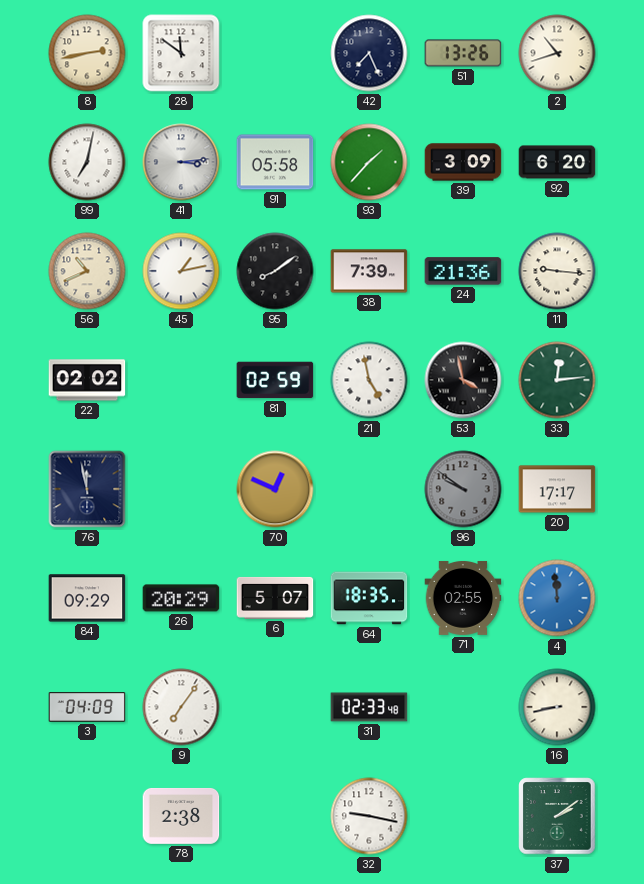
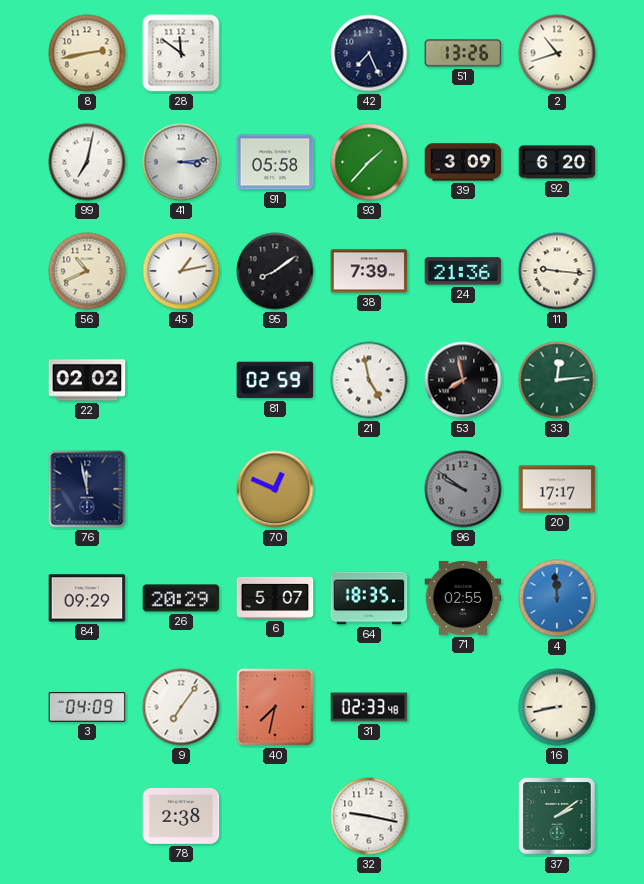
53: 3:58 -> 7:58 (463, 380)
40: none -> 7:32 (275, 707)
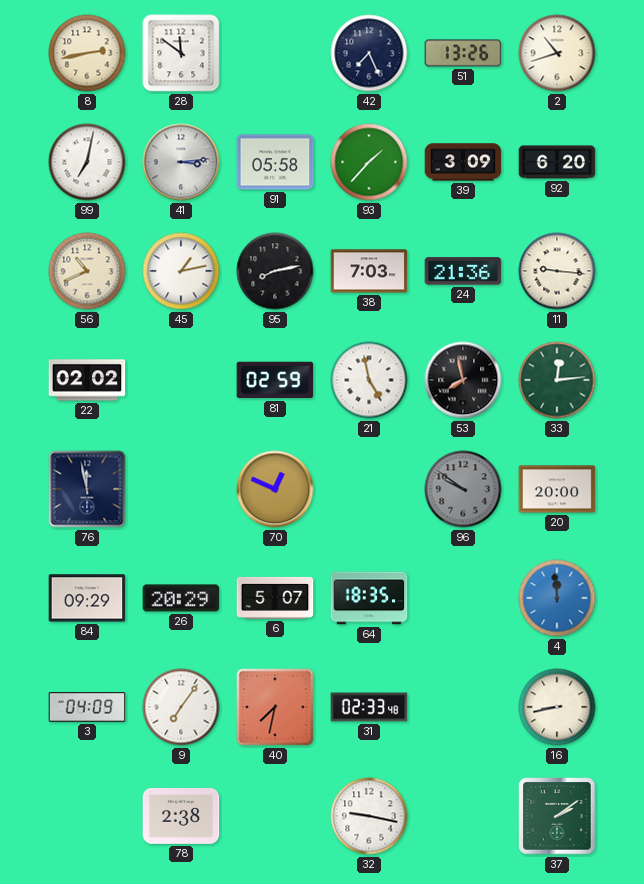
95: 8:09 -> 8:13 (275, 271)
38: 7:39 -> 7:03 (369, 271)
20: 17:17 -> 20:00 (557, 489)
71: 02:55 -> none (463, 598)
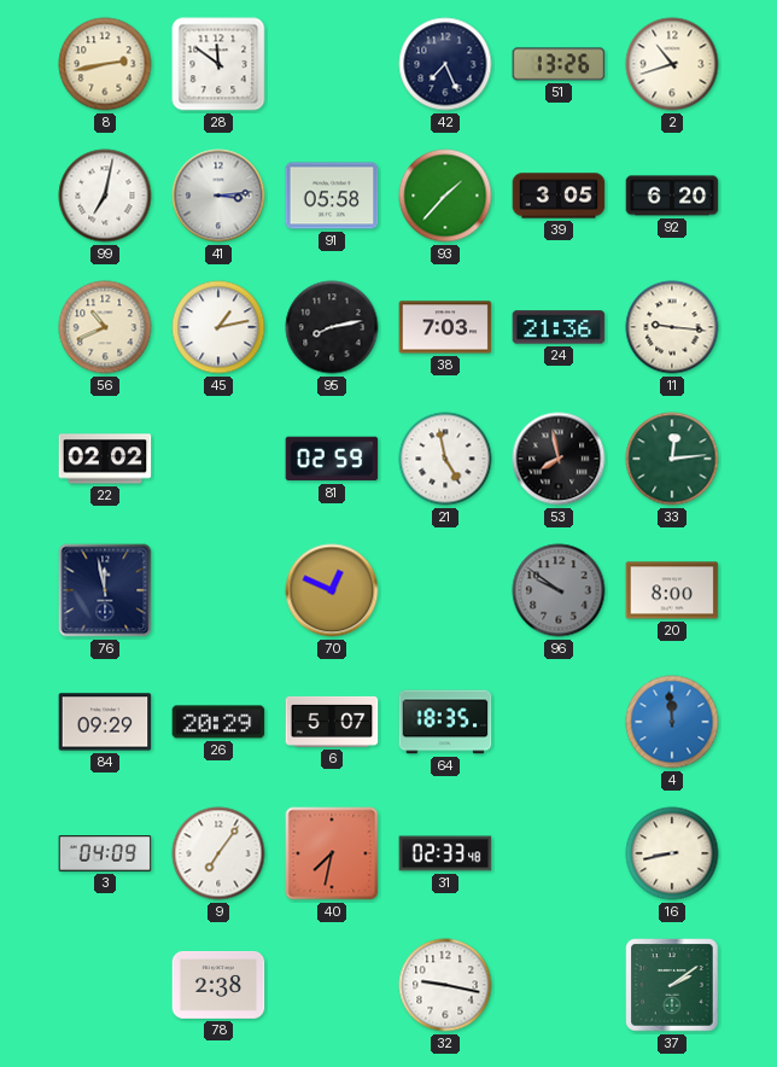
39: 3:09 -> 3:05 (559, 196)
20: 20:00 -> 8:00 (672, 590)
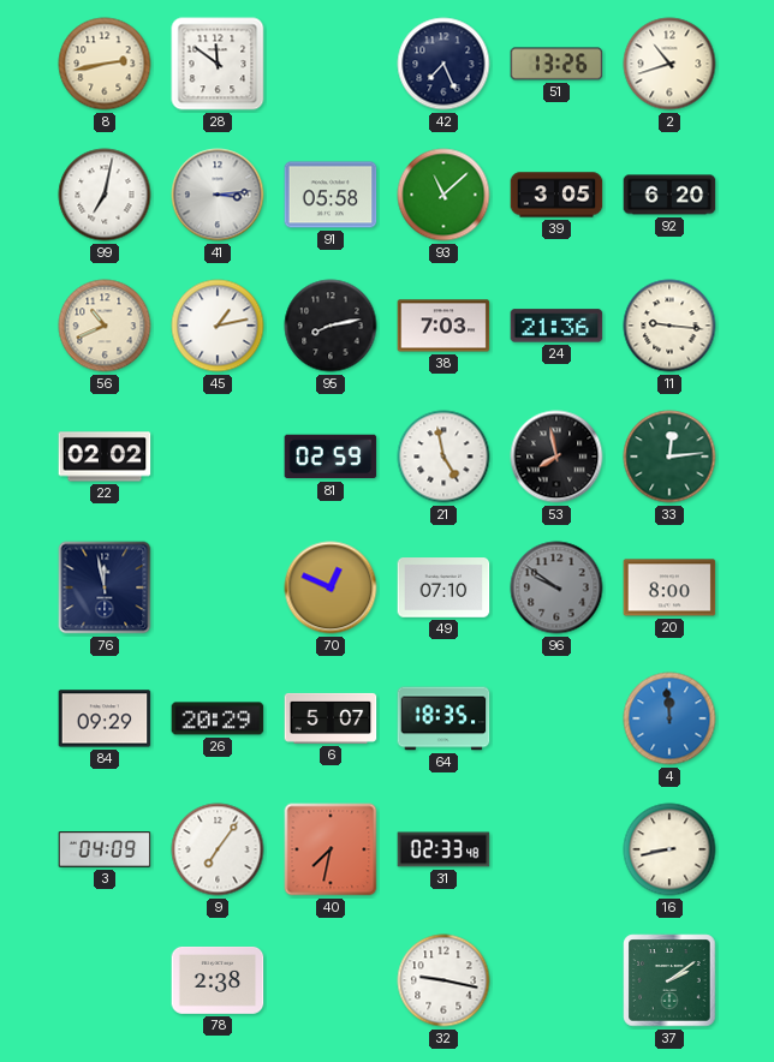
93: 1:37 -> 11:08 (443, 195)
49: none -> 07:10 (443, 587)
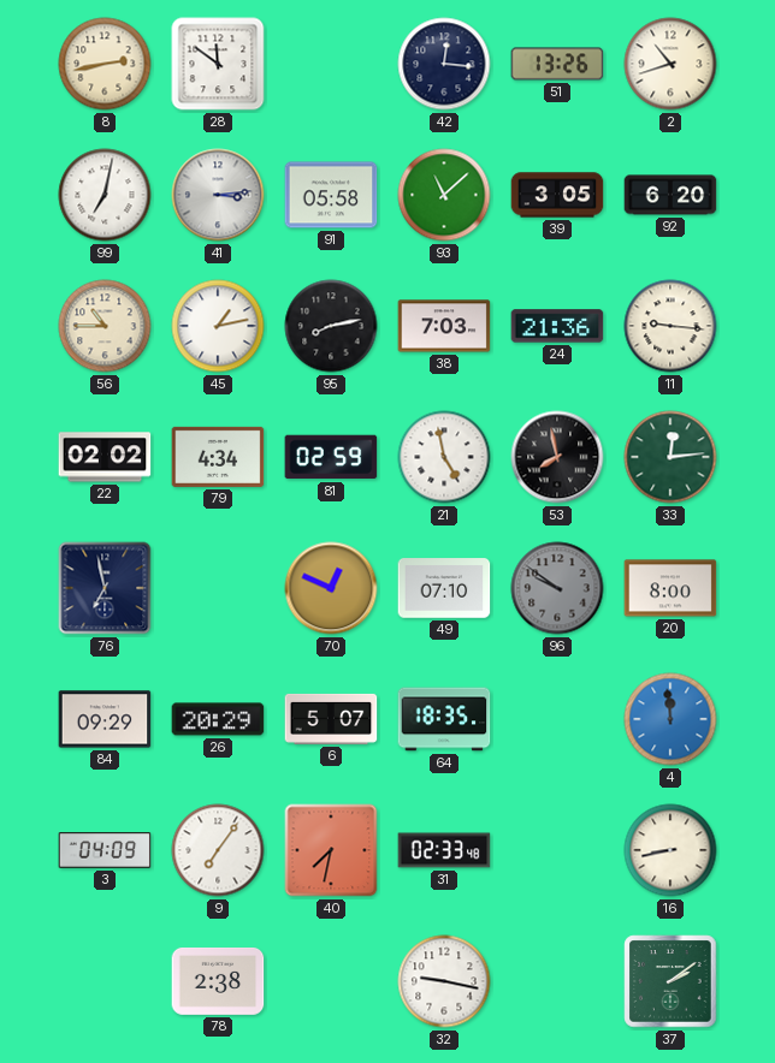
42: 7:26 -> 12:16 (444, 64)
56: 10:41 -> 10:45 (105, 326)
79: none -> 4:34 (218, 457)
76: 11:58 -> 6:58 (105, 588)
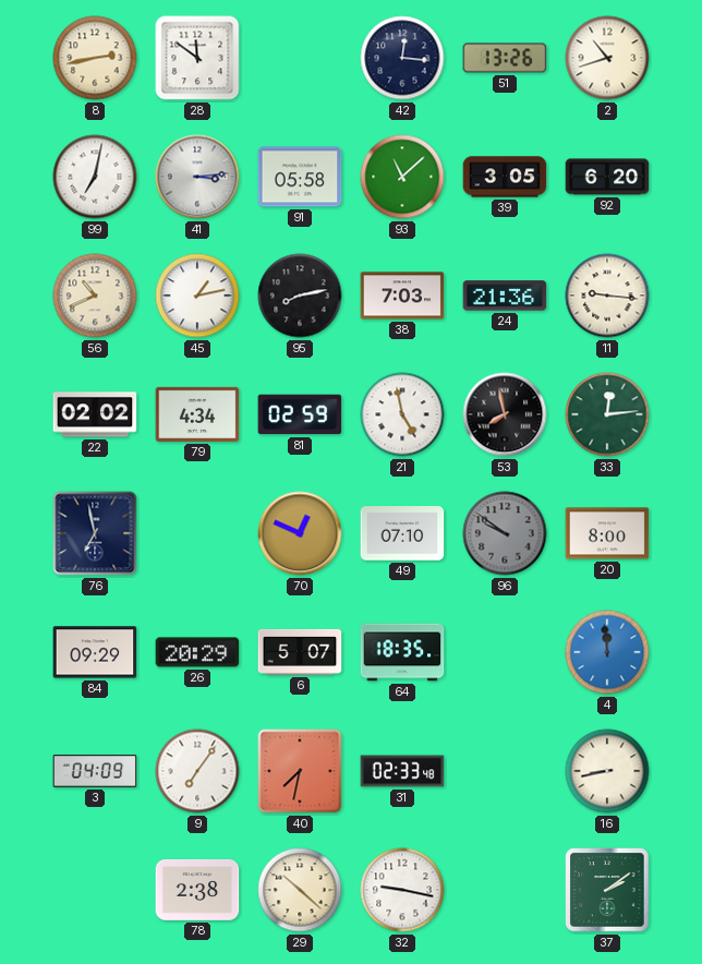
56: 10:45 -> 10:41 (95, 296)
29: none -> 10:22 (300, 890)
